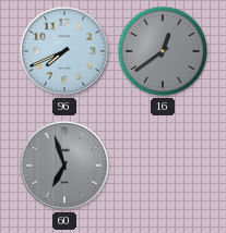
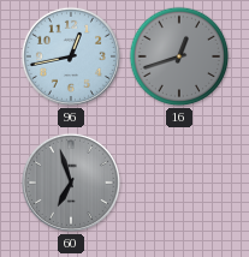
96: 7:41 -> 12:43 (71, 56)
16: 12:39 -> 12:42 (179, 56)
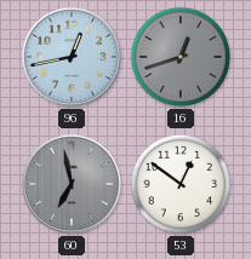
60: 6:57 -> 6:58 (72, 184)
53: none -> 12:51 (181, 184)
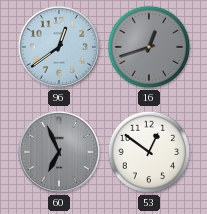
96: 12:43 -> 12:39 (59, 47)
60: 6:58 -> 6:56 (59, 152)
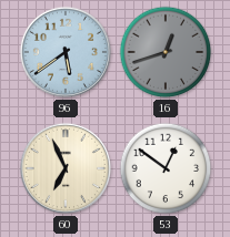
96: 12:39 -> 5:39 (66, 52)
60 dial: grey -> cream (66, 168)
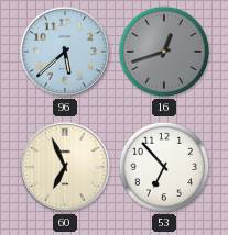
96: 5:39 -> 5:38 (65, 52)
53: 12:51 -> 6:53 (164, 167)
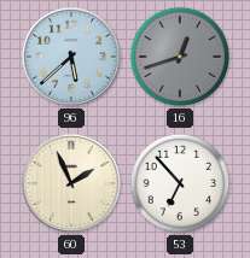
60: 6:56 -> 1:56 (71, 183)
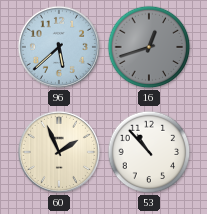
53: 6:53 -> 10:53 (149, 152)
